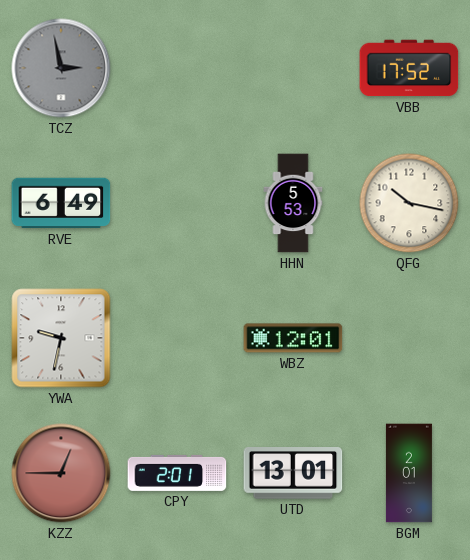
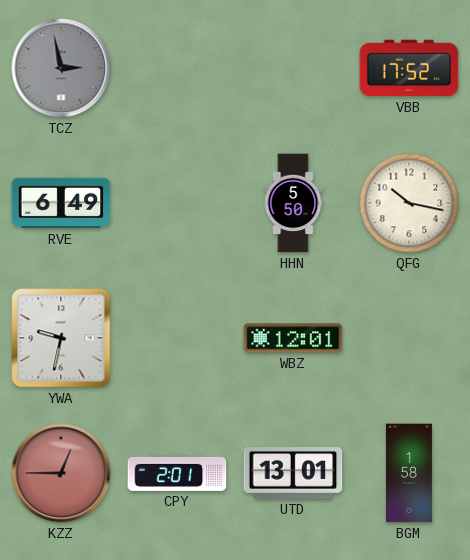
HHN: 5:53 -> 5:50 (293, 203)
BGM: 2:01 -> 1:58 (409, 473)
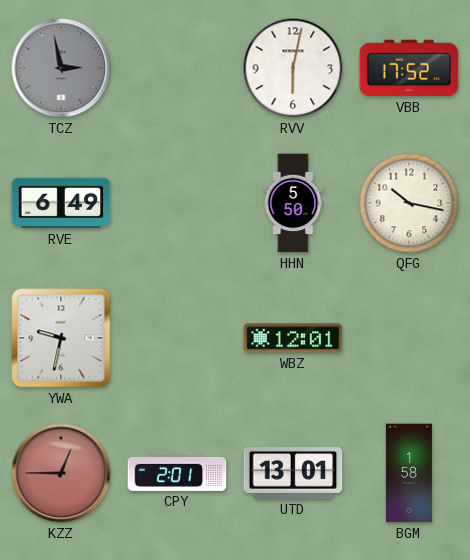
RVV: none -> 6:02 (293, 68)
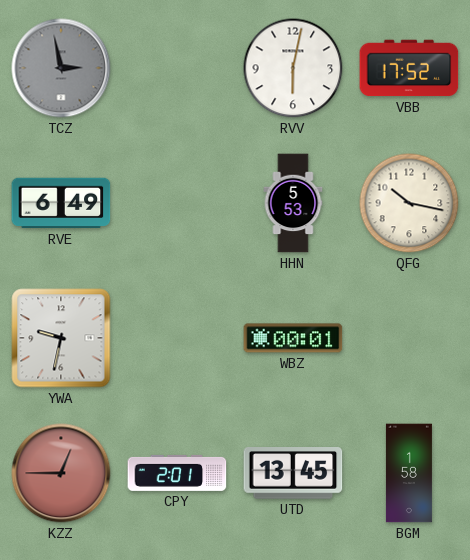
HHN: 5:50 -> 5:53 (293, 203)
WBZ: 12:01 -> 00:01 (293, 338)
UTD: 13:01 -> 13:45 (293, 473)
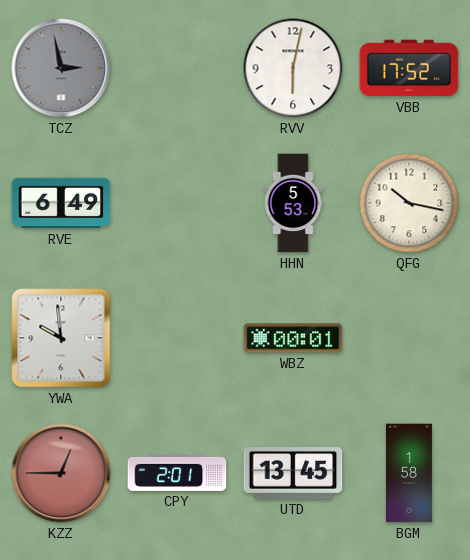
YWA: 9:32 -> 9:59 (61, 338)
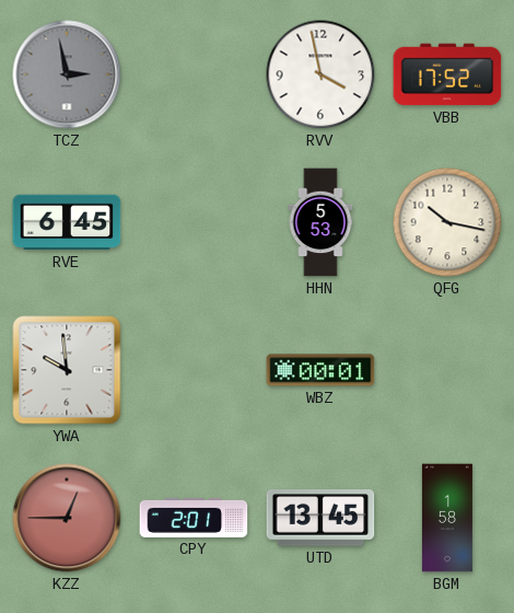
RVV: 6:02 -> 3:58 (320, 74)
RVE: 6:49 -> 6:45 (67, 222)
